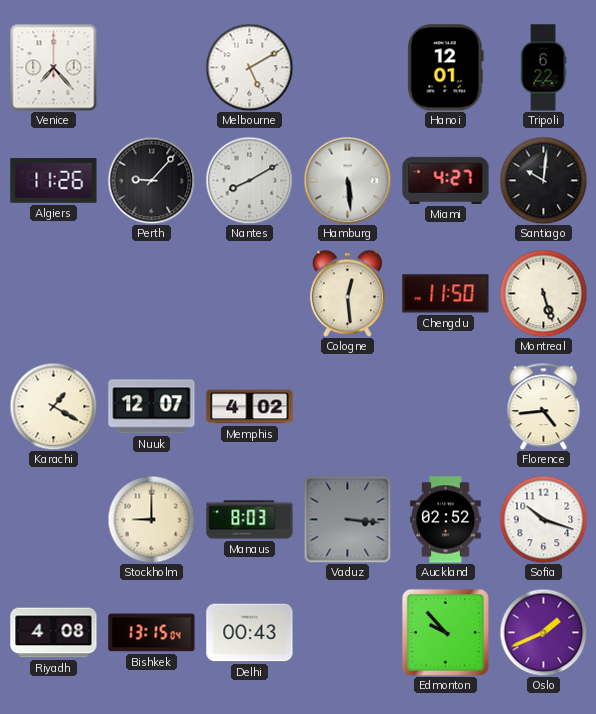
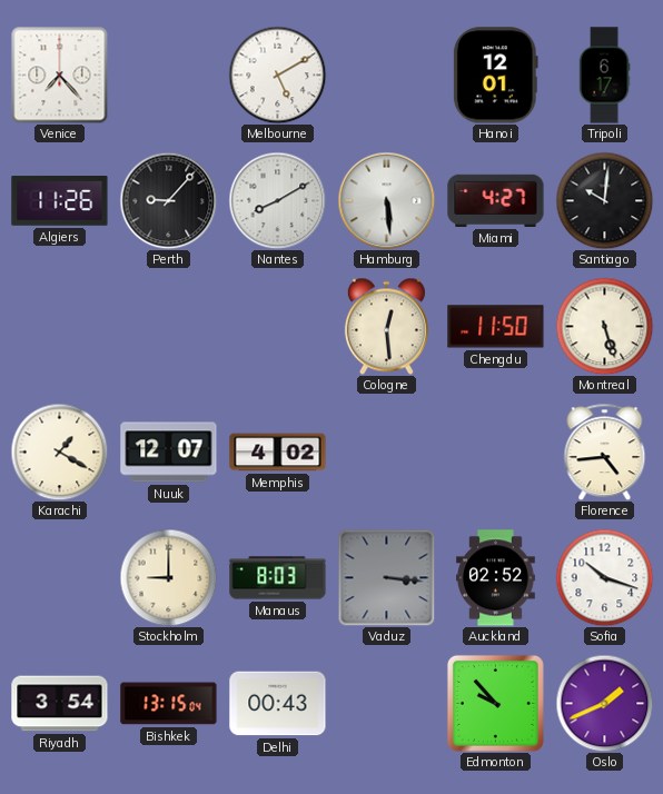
Tripoli: 6:22 -> 6:17 (604, 76)
Riyadh: 4:08 -> 3:54 (60, 704)
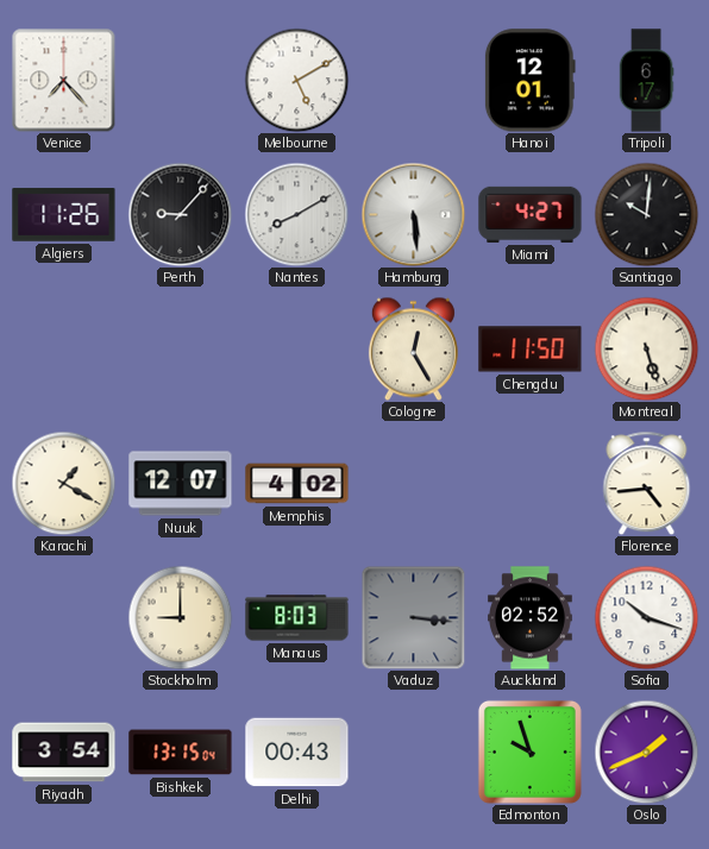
Cologne: 12:29 -> 12:25 (413, 348)
Edmonton: 9:53 -> 9:57 (529, 751)
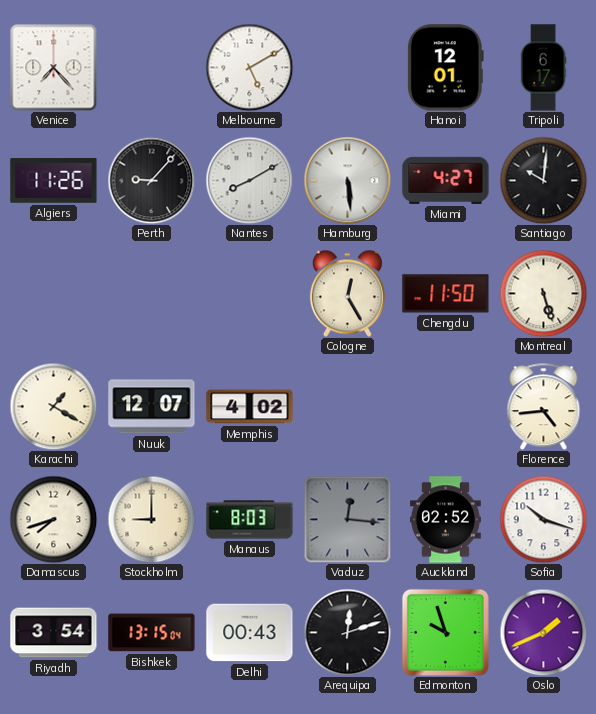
Damascus: none -> 7:42 (53, 519)
Vaduz: 3:16 -> 12:16 (347, 519)
Arequipa: none -> 12:12 (347, 632)
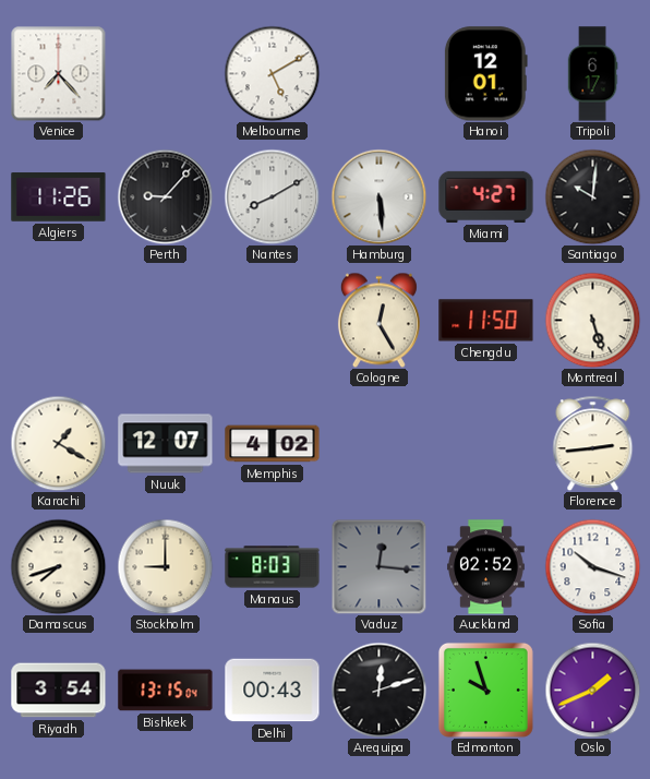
Florence: 4:44 -> 2:44 (593, 443)
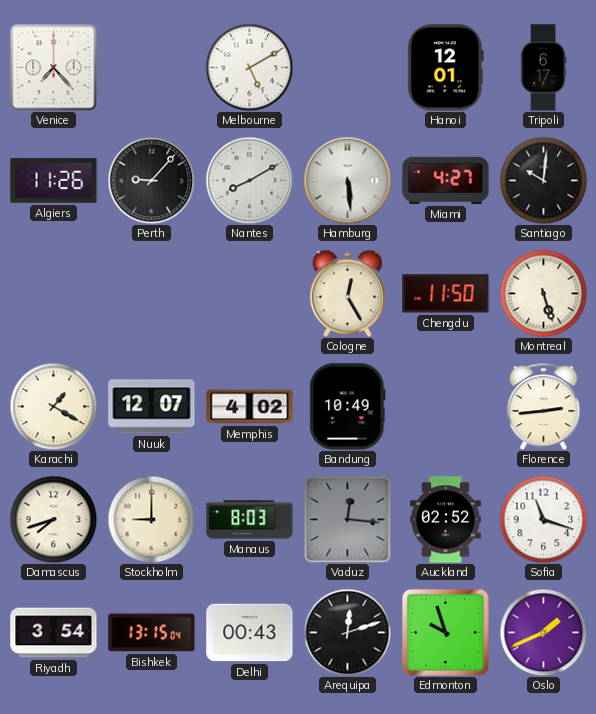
Bandung: none -> 10:49 (348, 407)
Sofia: 10:18 -> 11:18 (543, 519)
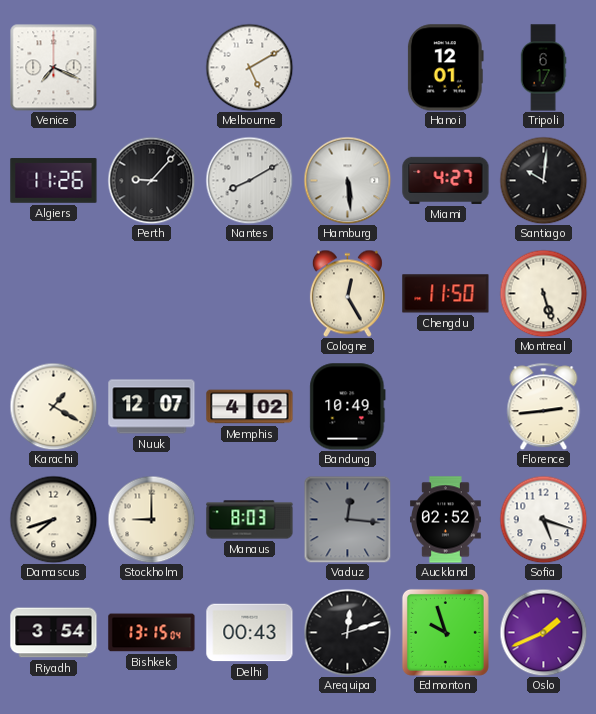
Venice: 7:23 -> 7:19 (53, 67)
Sofia: 11:18 -> 5:18 (543, 519)
